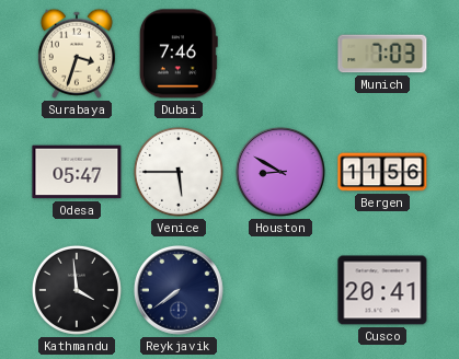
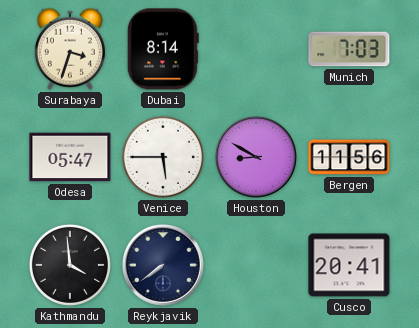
Dubai: 7:46 -> 8:14 (163, 49)
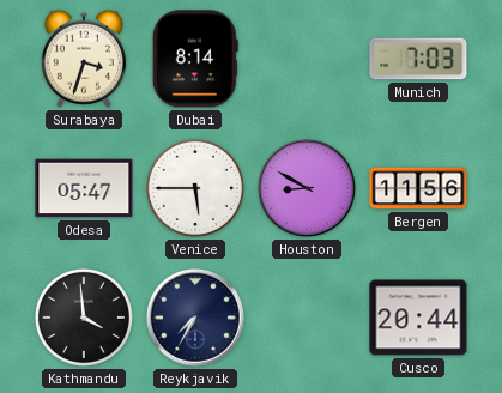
Reykjavik: 7:39 -> 7:35 (195, 318)
Cusco: 20:41 -> 20:44 (418, 318)
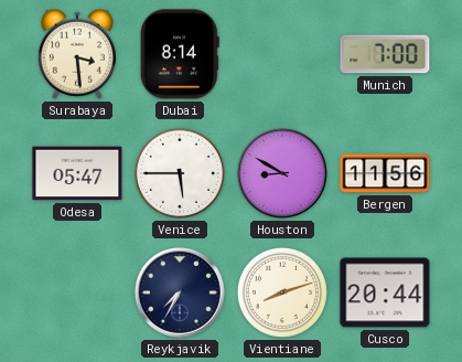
Surabaya: 3:33 -> 3:29 (77, 54)
Munich: 7:03 -> 7:00 (385, 54)
Kathmandu: 3:59 -> none (84, 318)
Vientiane: none -> 8:12 (282, 292)
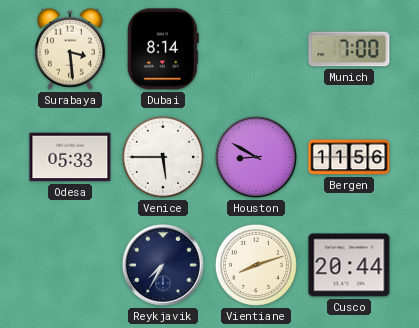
Odesa: 05:47 -> 05:33 (70, 157)
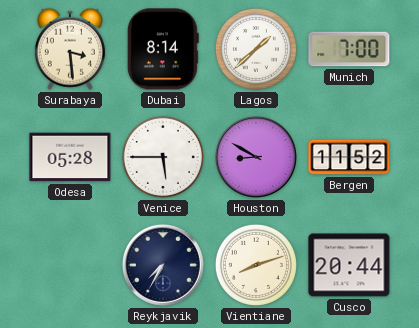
Lagos: none -> 1:38 (256, 49)
Odesa: 05:33 -> 05:28 (70, 157)
Bergen: 11:56 -> 11:52 (349, 157)
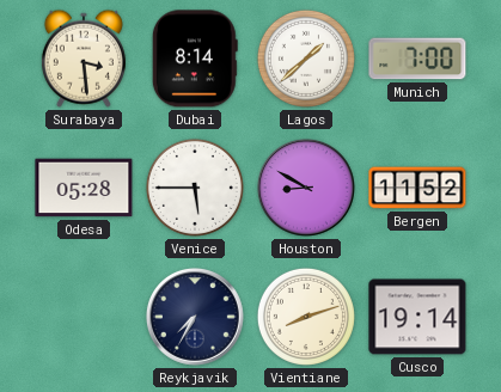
Cusco: 20:44 -> 19:14 (417, 317)
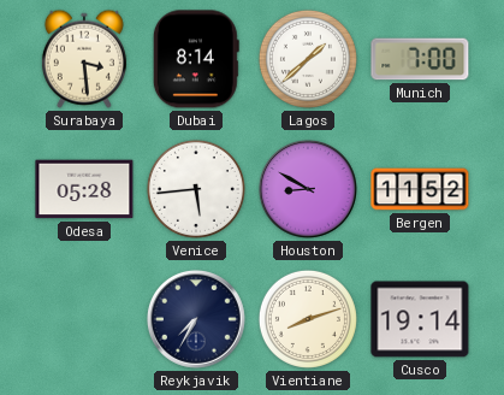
Venice: 5:45 -> 5:44 (196, 189)
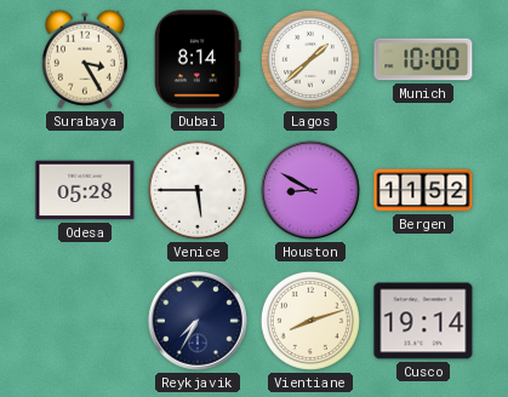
Surabaya: 3:29 -> 3:25 (85, 59)
Munich: 7:00 -> 10:00 (423, 59)
Venice: 5:44 -> 5:45 (198, 190)
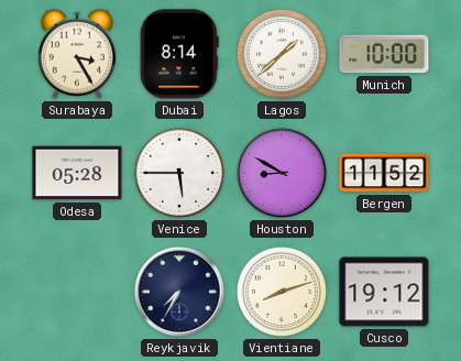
Cusco: 19:14 -> 19:12 (384, 292)
